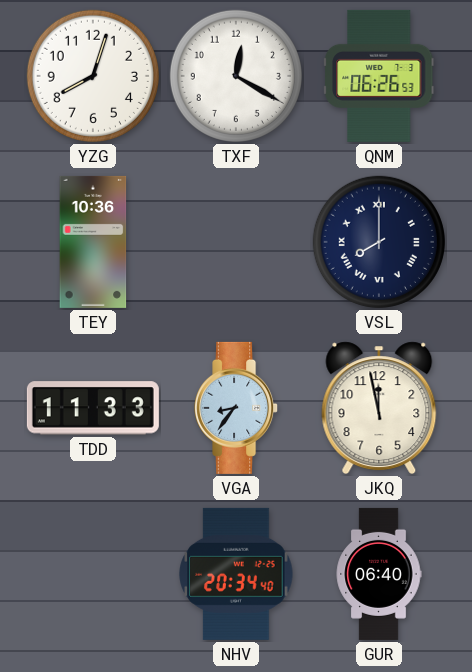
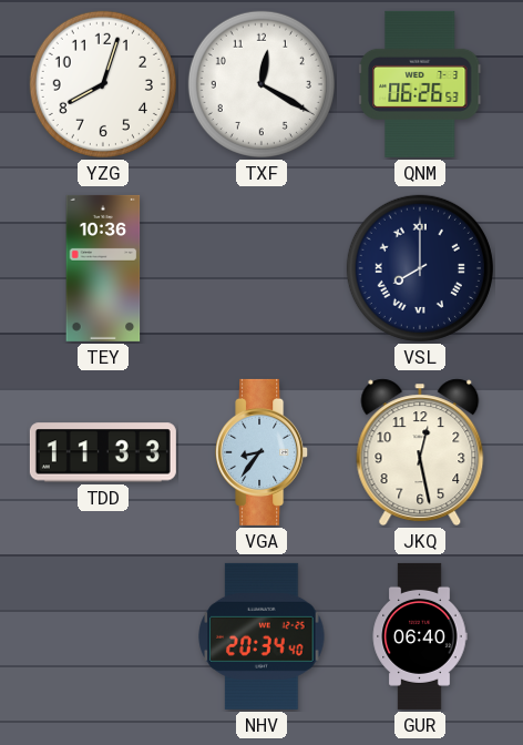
JKQ: 11:58 -> 12:28 (420, 452)
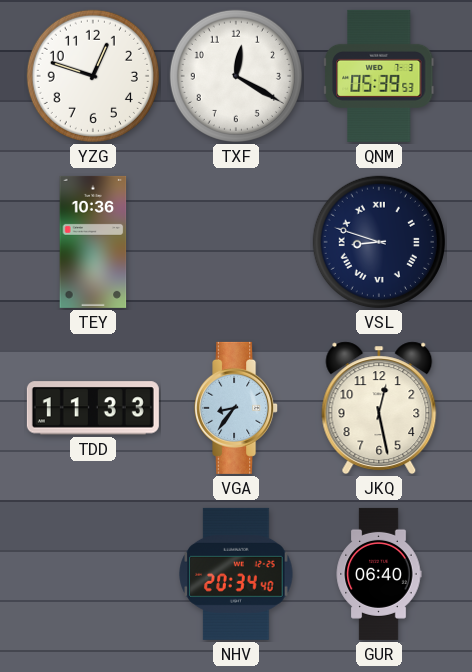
YZG: 8:03 -> 12:48 (93, 76)
QNM: 06:26 -> 05:39 (380, 76)
VSL: 8:00 -> 8:48 (379, 242)
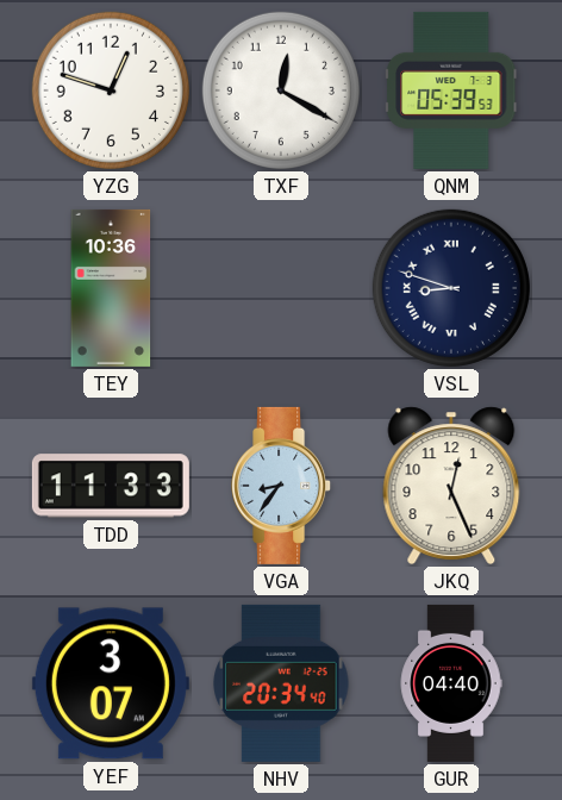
JKQ: 12:28 -> 12:26 (451, 486)
YEF: none -> 3:07 (111, 683)
GUR: 06:40 -> 04:40 (451, 683)
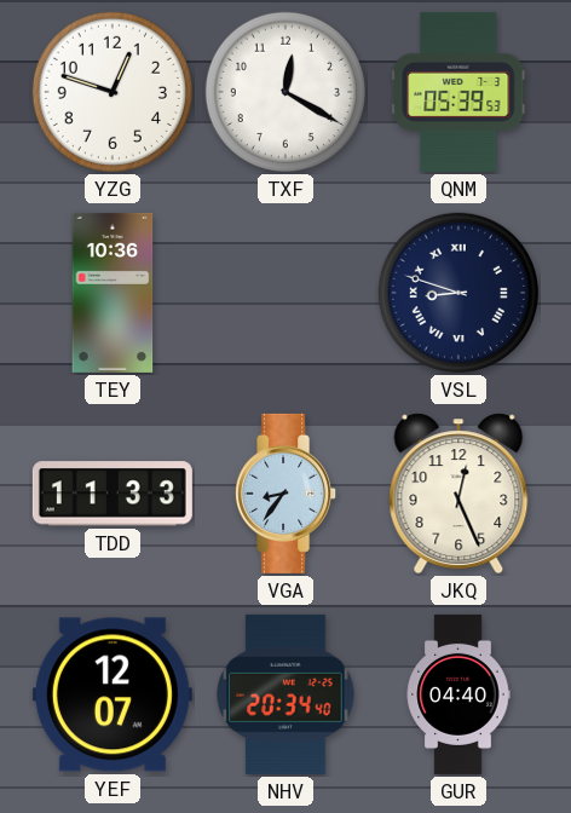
YEF: 3:07 -> 12:07 (113, 694)
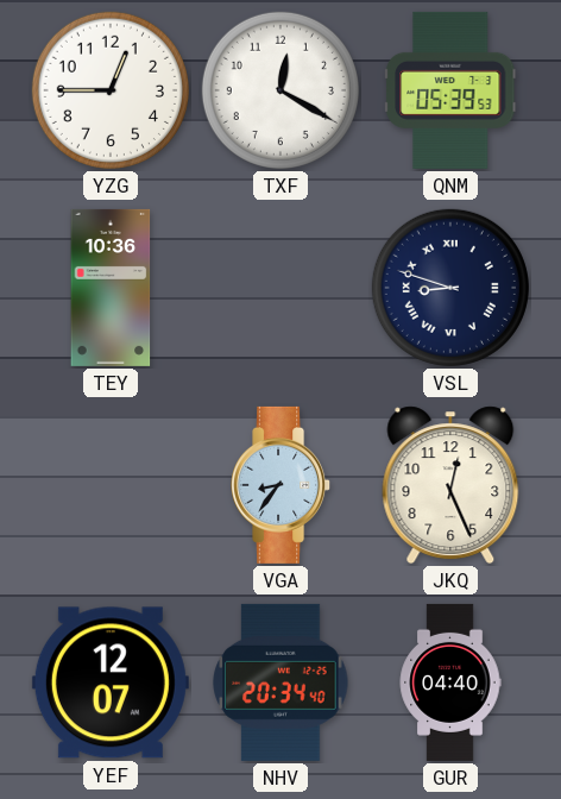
YZG: 12:48 -> 12:45 (111, 90)
TDD: 11:33 -> none (113, 494)
